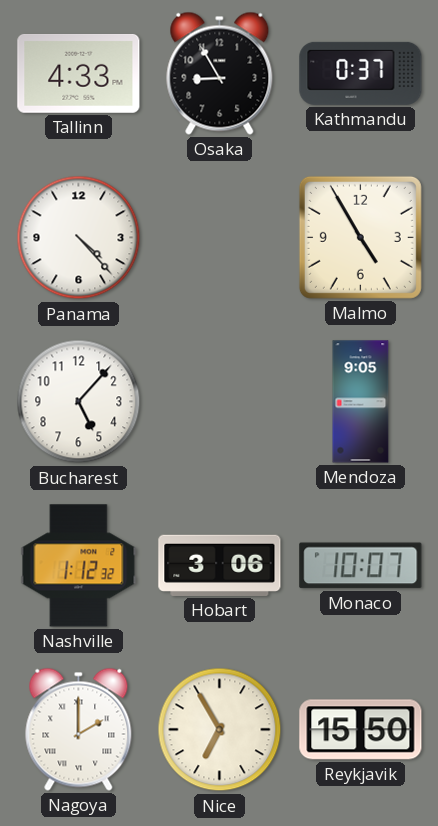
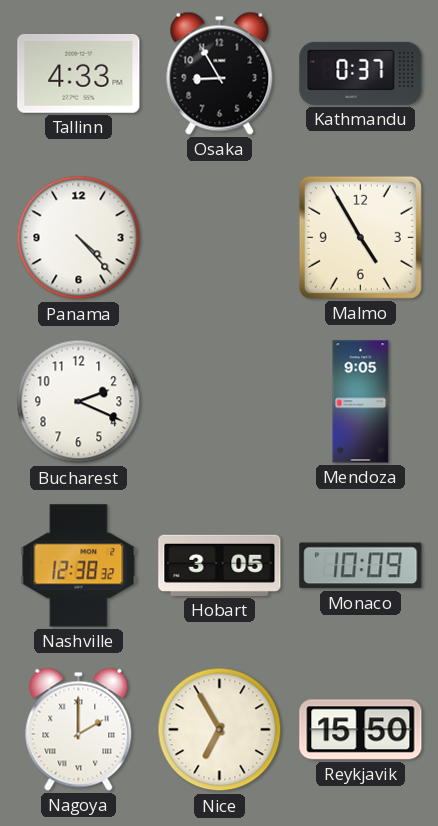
Bucharest: 5:07 -> 2:19 (79, 402)
Nashville: 1:12 -> 12:38 (79, 566)
Hobart: 3:06 -> 3:05 (220, 565)
Monaco: 10:07 -> 10:09 (361, 566)
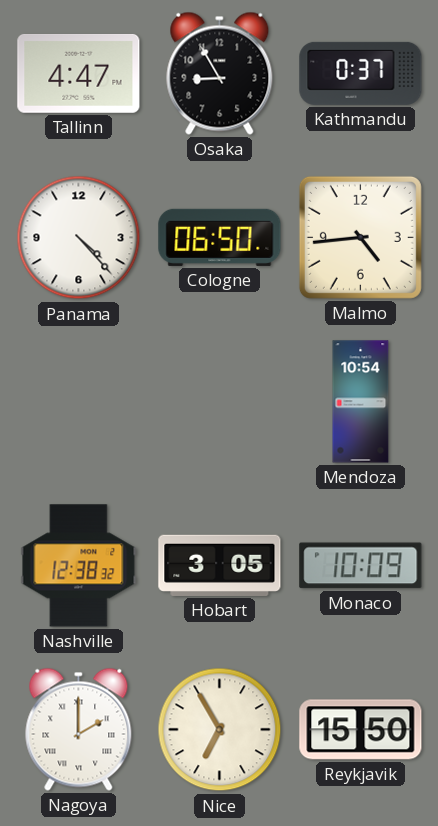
Tallinn: 4:33 -> 4:47 (79, 73)
Cologne: none -> 06:50 (220, 237)
Malmo: 4:55 -> 4:44 (360, 237)
Bucharest: 2:19 -> none (79, 402)
Mendoza: 9:05 -> 10:54 (361, 402)
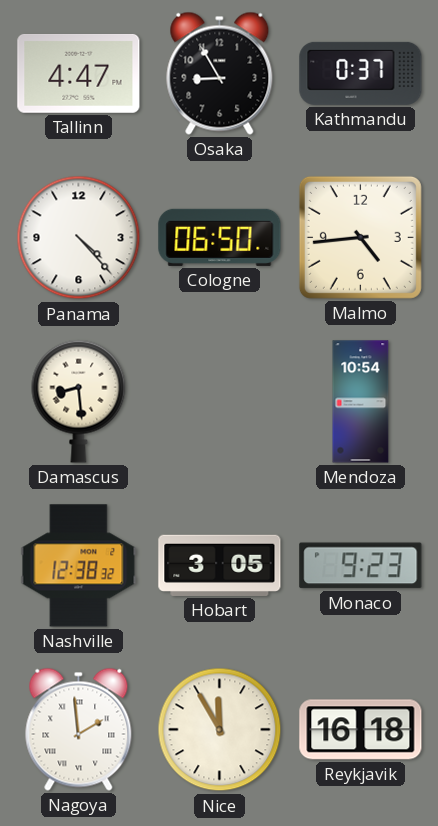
Damascus: none -> 8:29 (79, 401)
Monaco: 10:09 -> 9:23 (361, 566)
Nagoya: 2:00 -> 1:59 (79, 729)
Nice: 6:55 -> 11:55 (220, 730)
Reykjavik: 15:50 -> 16:18 (361, 730)
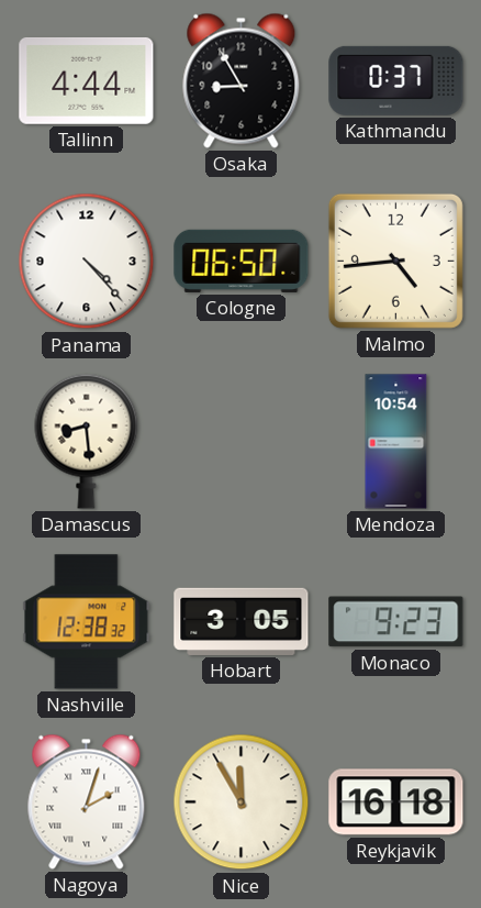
Tallinn: 4:47 -> 4:44 (87, 80)
Nagoya: 1:59 -> 2:03 (87, 801)
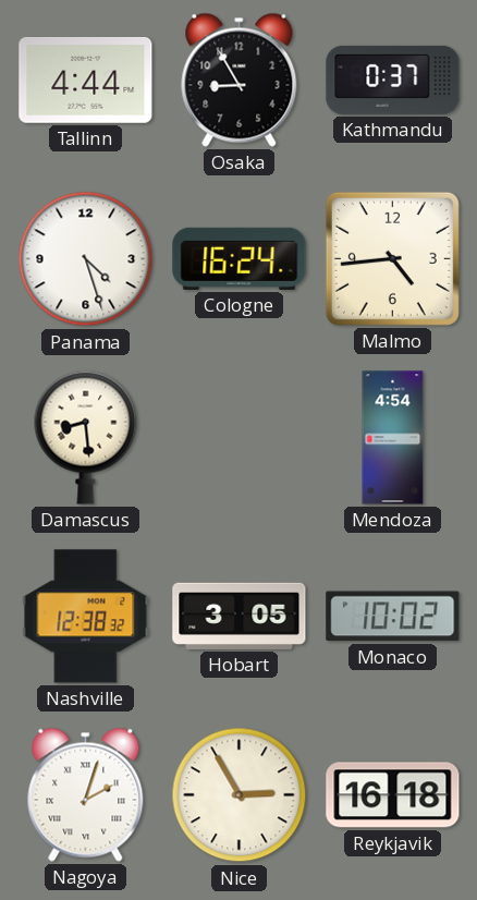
Panama: 4:23 -> 4:27 (86, 259)
Cologne: 06:50 -> 16:24 (240, 258)
Mendoza: 10:54 -> 4:54 (393, 438)
Monaco: 9:23 -> 10:02 (393, 617)
Nice: 11:55 -> 2:55 (240, 795)
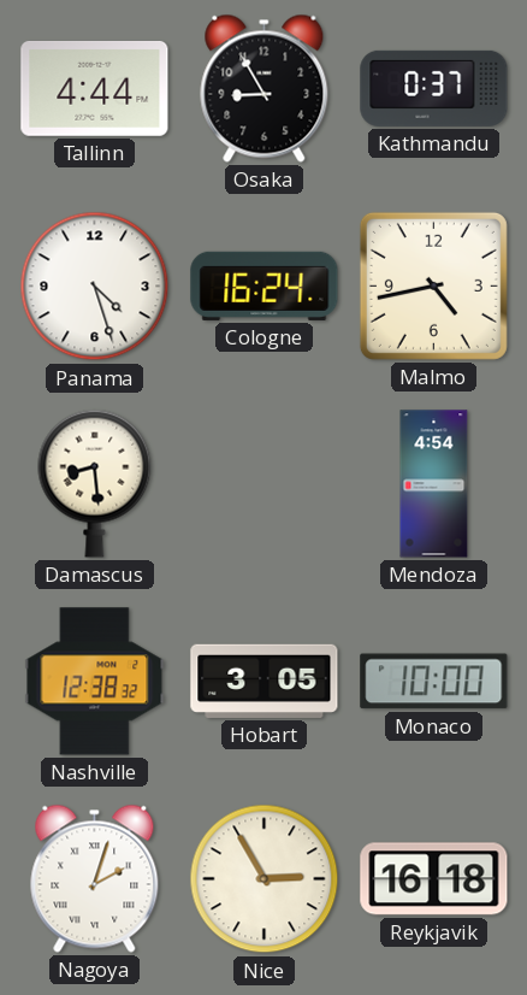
Malmo: 4:44 -> 4:43 (433, 285)
Monaco: 10:02 -> 10:00 (434, 682)
